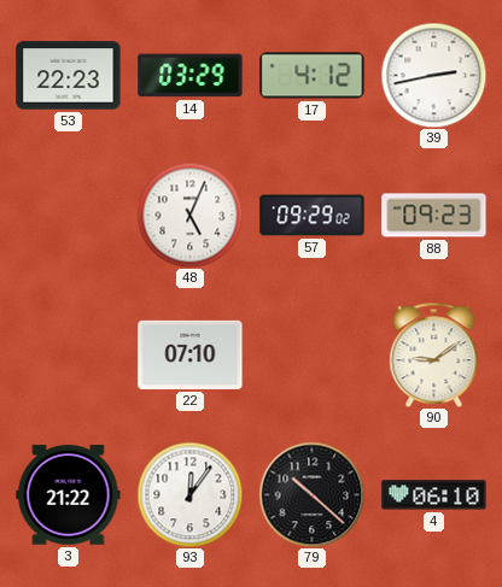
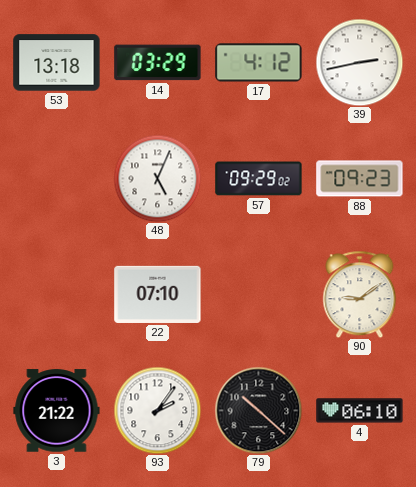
53: 22:23 -> 13:18 (57, 63)
93: 12:06 -> 2:06 (157, 410)
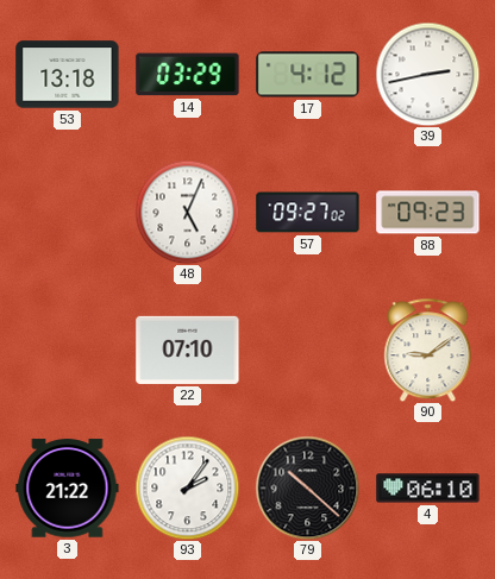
57: 09:29 -> 09:27 (308, 213)
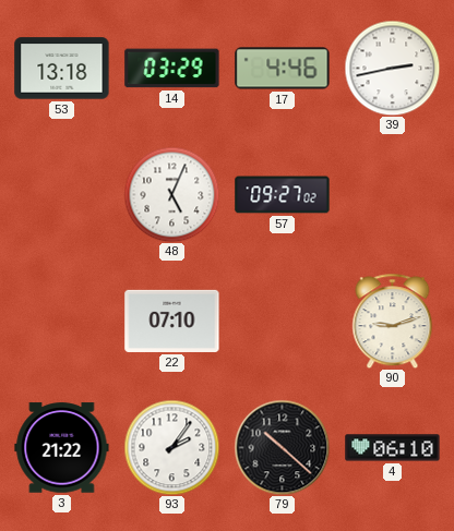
17: 4:12 -> 4:46 (283, 69)
88: 09:23 -> none (428, 213)
90: 9:09 -> 9:12 (393, 321)
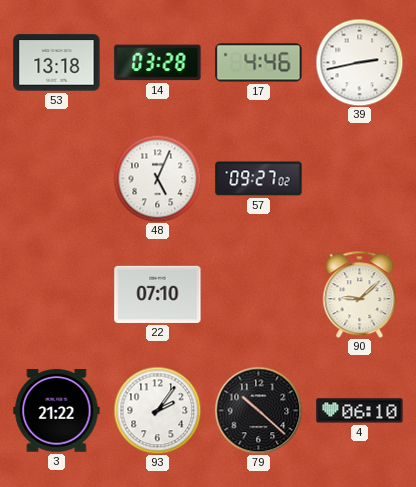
14: 03:29 -> 03:28 (158, 63)
90: 9:12 -> 9:08 (360, 294)
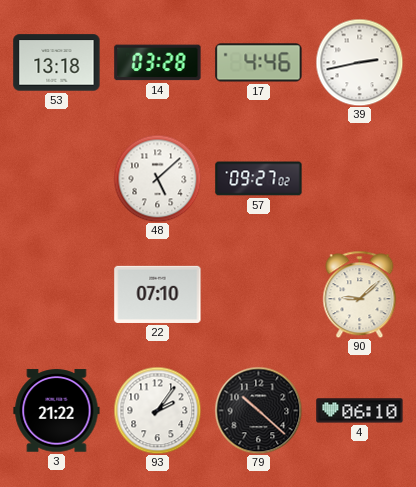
48: 5:04 -> 5:08 (157, 178)
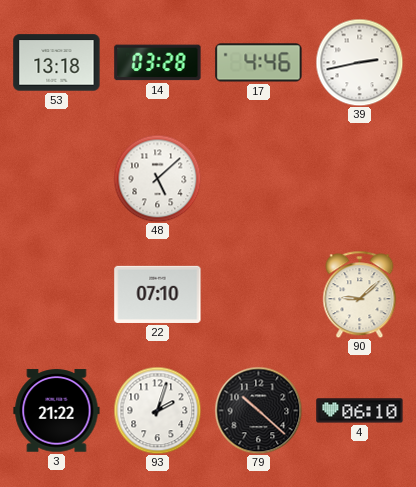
57: 09:27 -> none (259, 179)
93: 2:06 -> 2:03 (157, 410)
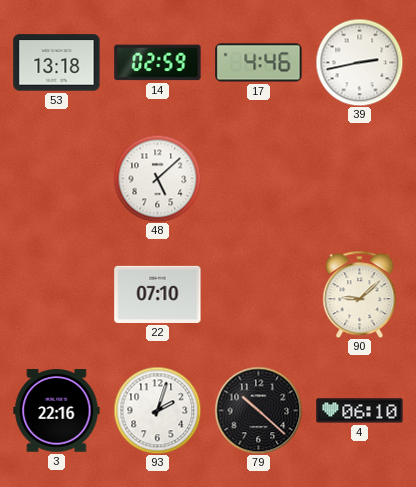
14: 03:28 -> 02:59 (158, 63)
3: 21:22 -> 22:16 (57, 411)
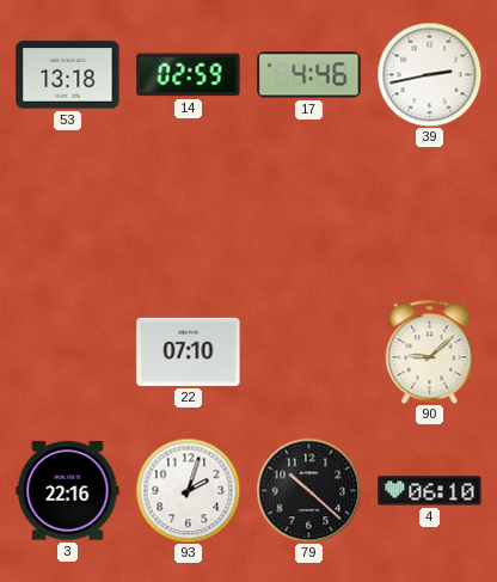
48: 5:08 -> none (157, 178)
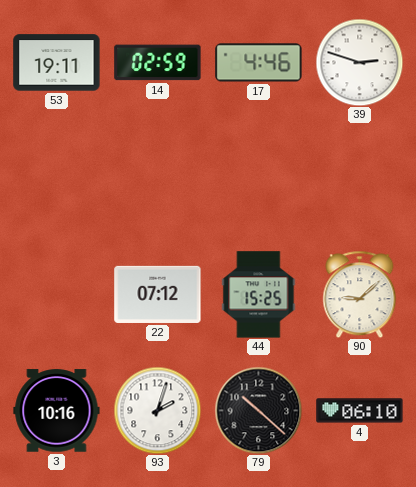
53: 13:18 -> 19:11 (57, 63)
39: 2:43 -> 2:48 (359, 62)
22: 07:10 -> 07:12 (158, 294)
44: none -> 15:25 (259, 295)
3: 22:16 -> 10:16 (57, 411)
